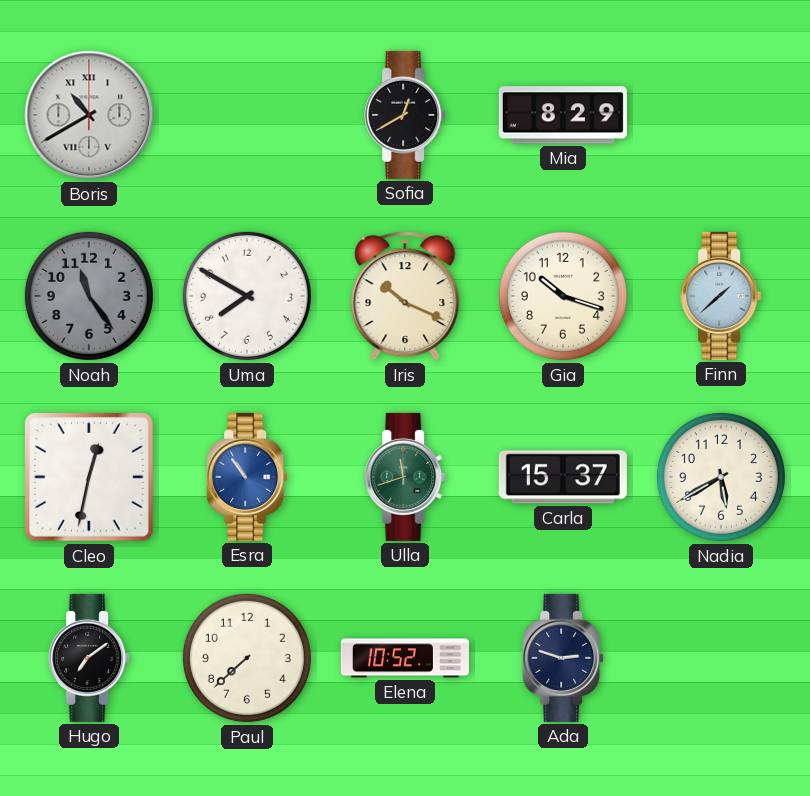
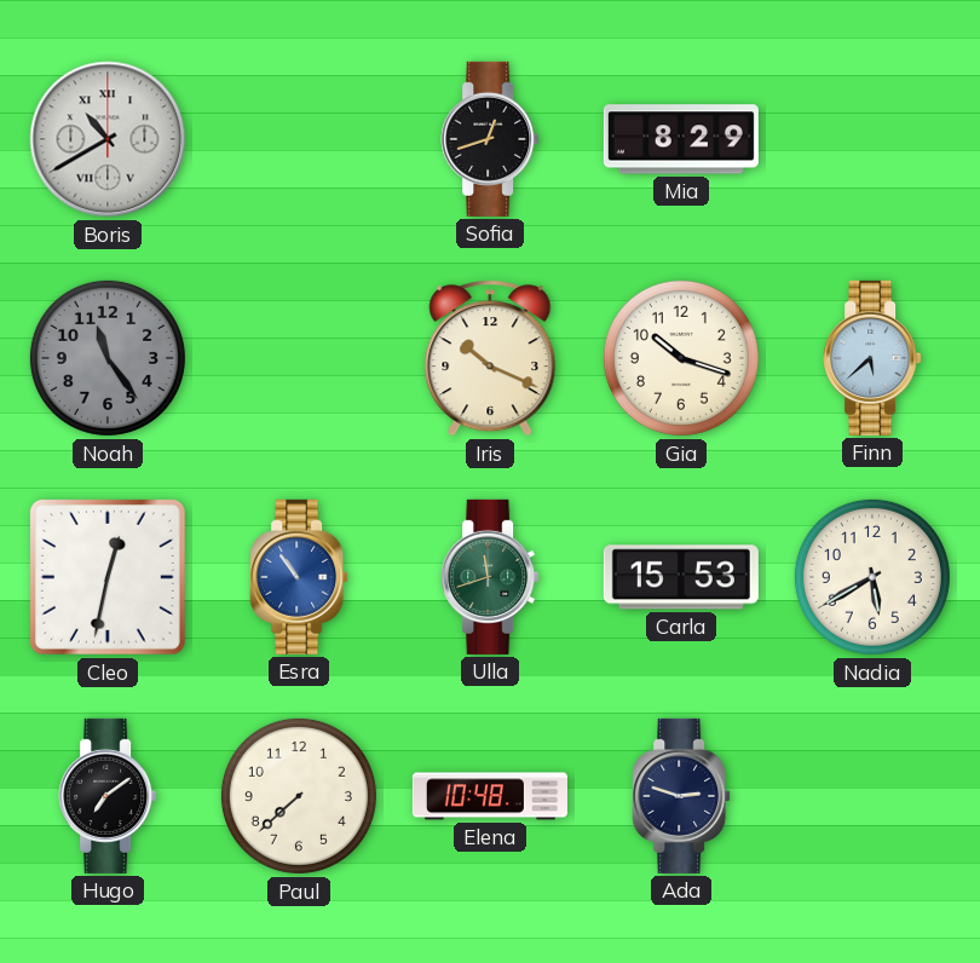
Sofia: 12:40 -> 12:42 (490, 139)
Uma: 7:50 -> none (247, 296)
Finn: 1:38 -> 5:38 (872, 358)
Carla: 15:37 -> 15:53 (681, 577)
Elena: 10:52 -> 10:48 (490, 796)
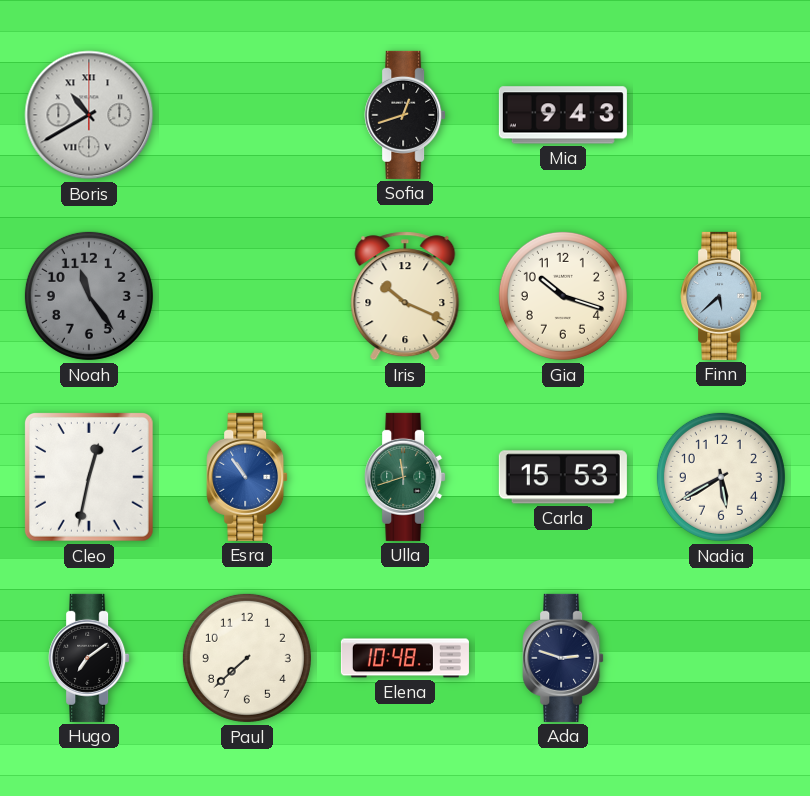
Mia: 8:29 -> 9:43 (563, 115)
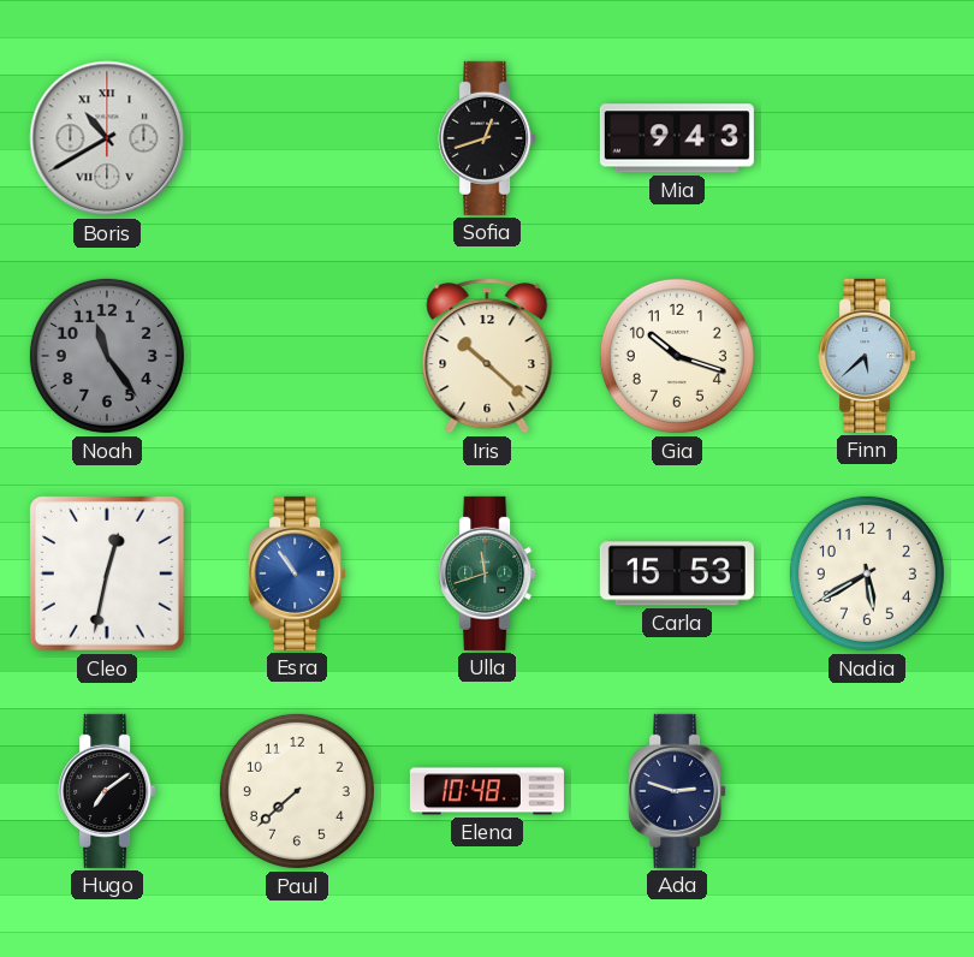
Iris: 10:19 -> 10:22 (487, 356)
